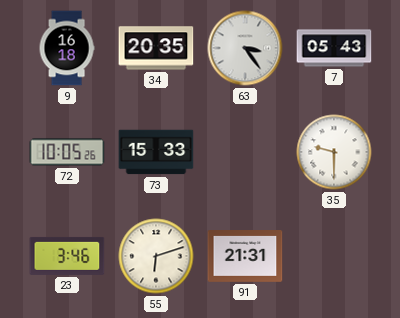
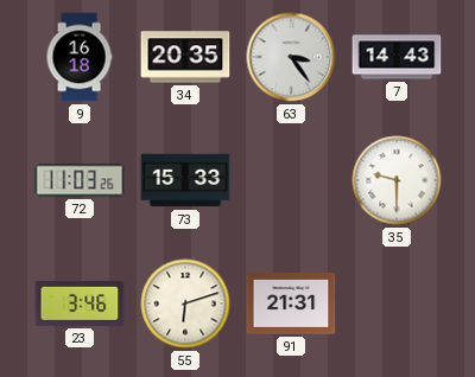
7: 05:43 -> 14:43 (397, 57)
72: 10:05 -> 11:03 (80, 180)
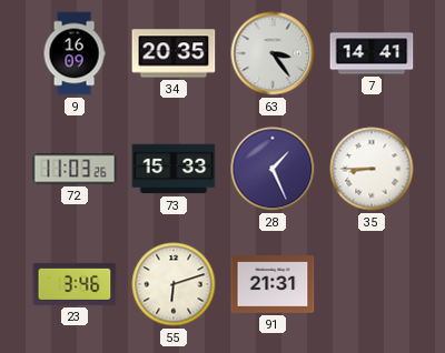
9: 16:18 -> 16:09 (75, 53)
7: 14:43 -> 14:41 (372, 53)
28: none -> 1:26 (273, 169)
35: 9:30 -> 8:45 (372, 169)
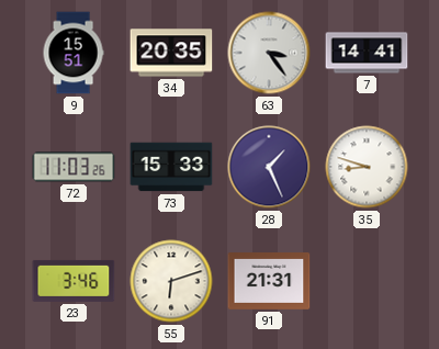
9: 16:09 -> 15:51 (74, 53)
35: 8:45 -> 8:48 (367, 167)
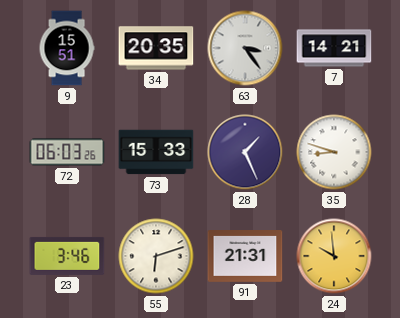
7: 14:41 -> 14:21 (334, 48)
72: 11:03 -> 06:03 (67, 152)
24: none -> 9:59 (334, 256)
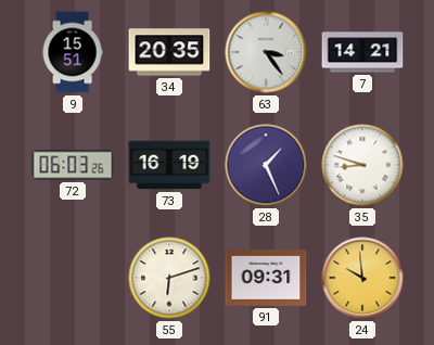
73: 15:33 -> 16:19 (169, 165)
23: 3:46 -> none (67, 256)
91: 21:31 -> 09:31 (266, 279)
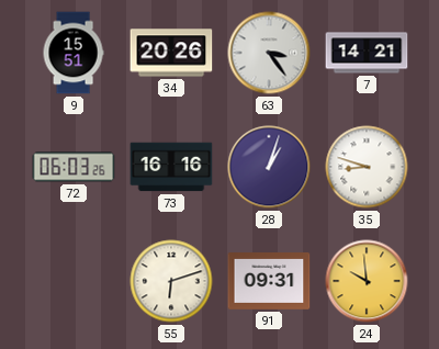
34: 20:35 -> 20:26 (171, 53)
73: 16:19 -> 16:16 (171, 167)
28: 1:26 -> 1:03 (269, 167)
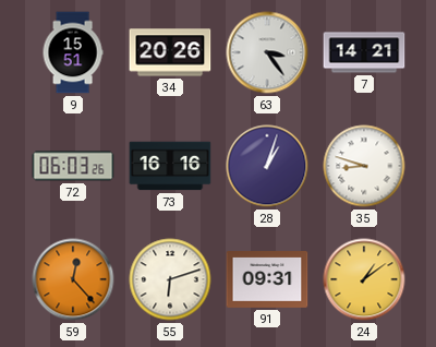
59: none -> 12:23 (73, 279)
24: 9:59 -> 1:09 (364, 279)
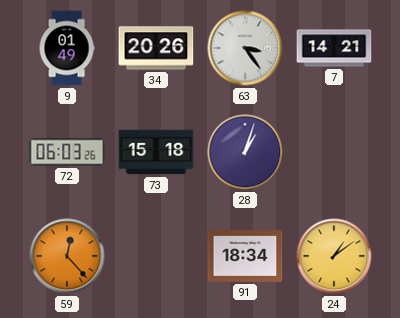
9: 15:51 -> 01:49 (67, 48)
73: 16:16 -> 15:18 (156, 152)
35: 8:48 -> none (364, 166)
55: 6:12 -> none (170, 279)
91: 09:31 -> 18:34 (245, 257)
